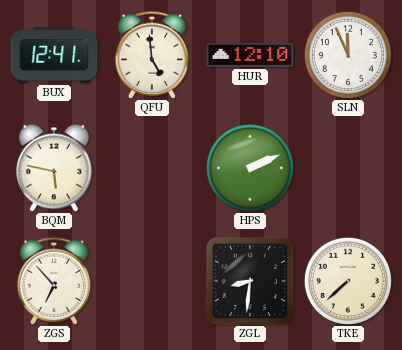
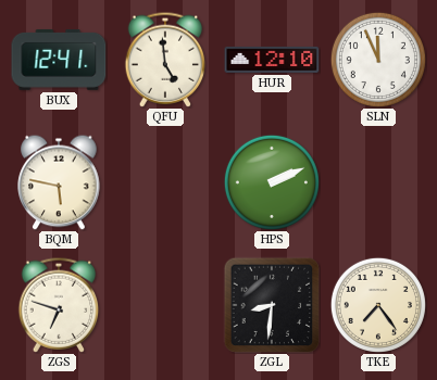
ZGS: 6:53 -> 6:48 (59, 305)
TKE: 7:38 -> 7:24 (378, 305)
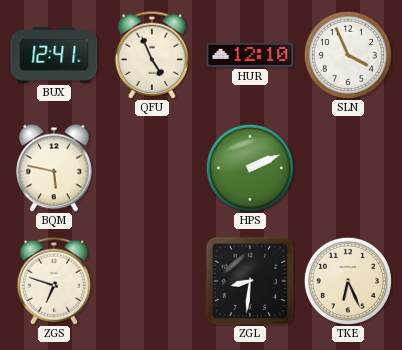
QFU: 4:59 -> 4:56 (152, 55)
SLN: 11:56 -> 3:56 (348, 55)
TKE: 7:24 -> 6:26 (348, 281)
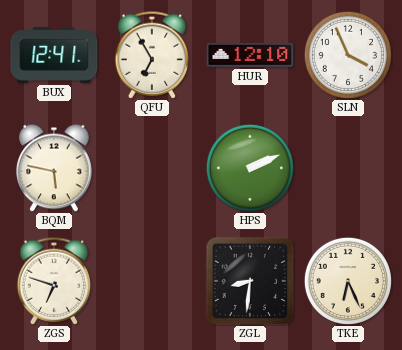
QFU: 4:56 -> 6:55 (152, 55)
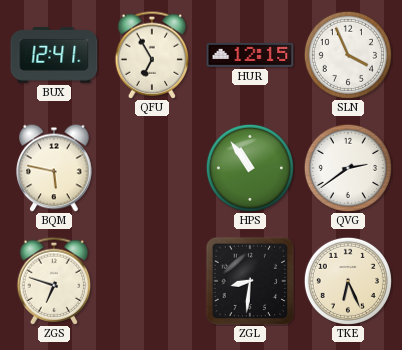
HUR: 12:10 -> 12:15 (250, 55)
HPS: 2:11 -> 10:54 (250, 168)
QVG: none -> 2:39 (348, 168)
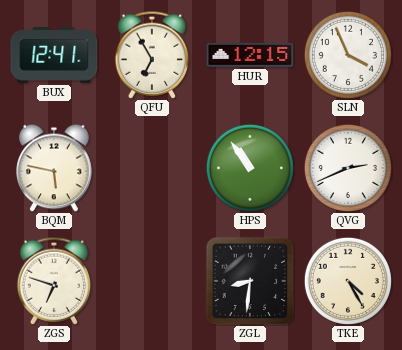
QVG: 2:39 -> 2:41 (348, 168)
TKE: 6:26 -> 4:25 (348, 281)
